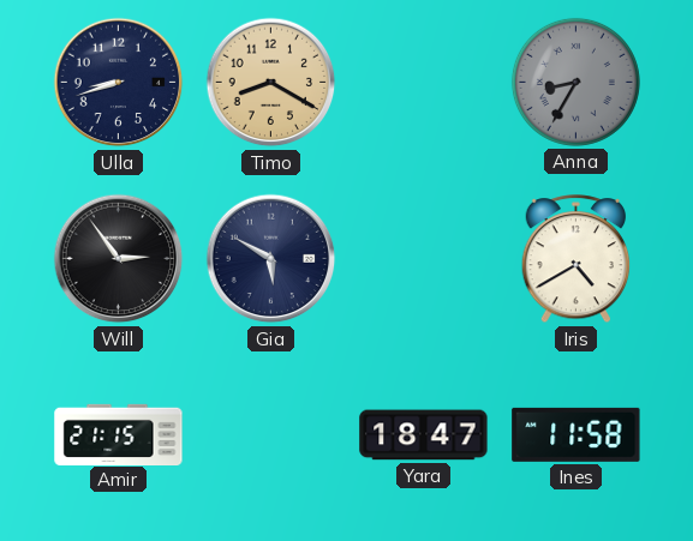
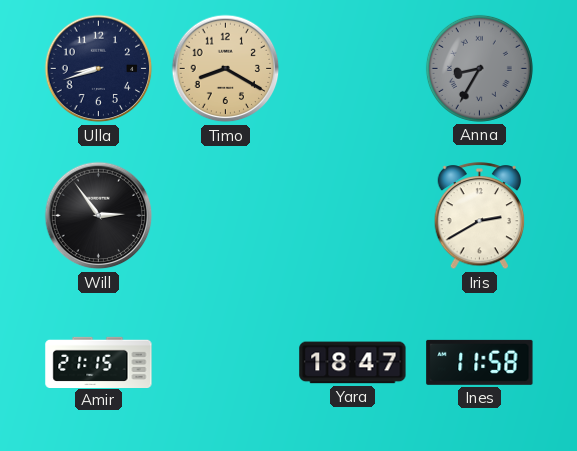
Gia: 5:50 -> none (271, 259)
Iris: 4:40 -> 2:40 (480, 216)
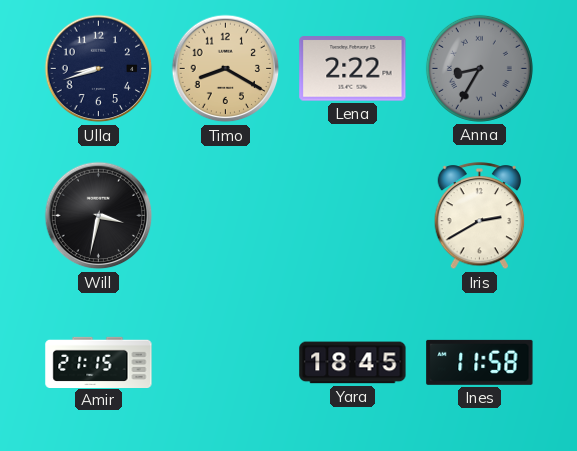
Lena: none -> 2:22 (353, 69)
Will: 2:54 -> 3:32 (99, 216)
Yara: 18:47 -> 18:45 (353, 363)
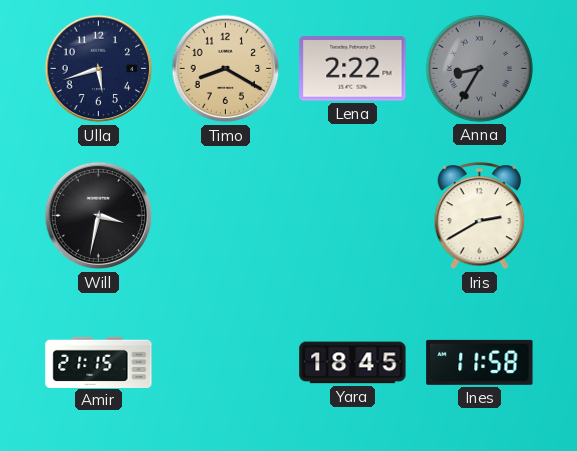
Ulla: 8:42 -> 5:42 (99, 69)
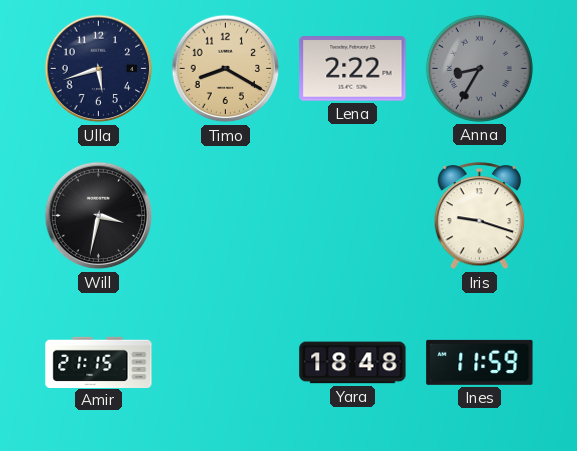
Iris: 2:40 -> 9:18 (480, 216)
Yara: 18:45 -> 18:48 (353, 363)
Ines: 11:58 -> 11:59 (480, 362)
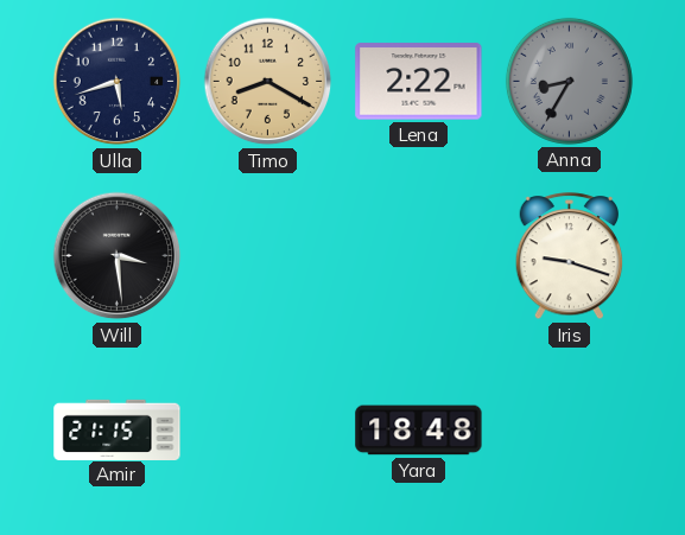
Will: 3:32 -> 3:29 (118, 256)
Ines: 11:59 -> none (480, 362)
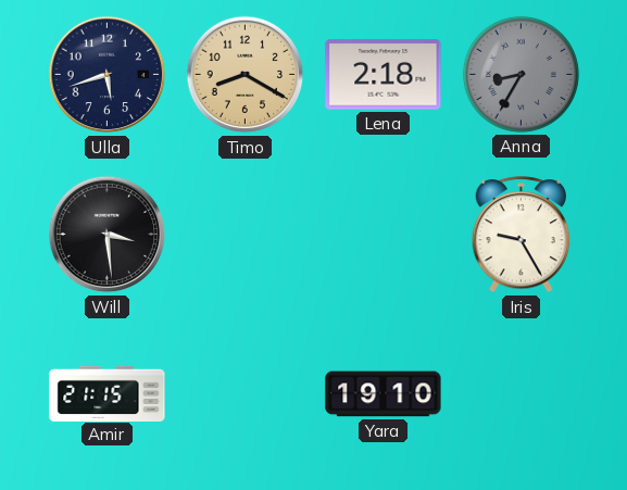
Lena: 2:22 -> 2:18 (384, 75)
Iris: 9:18 -> 9:25 (522, 235)
Yara: 18:48 -> 19:10 (384, 394)
